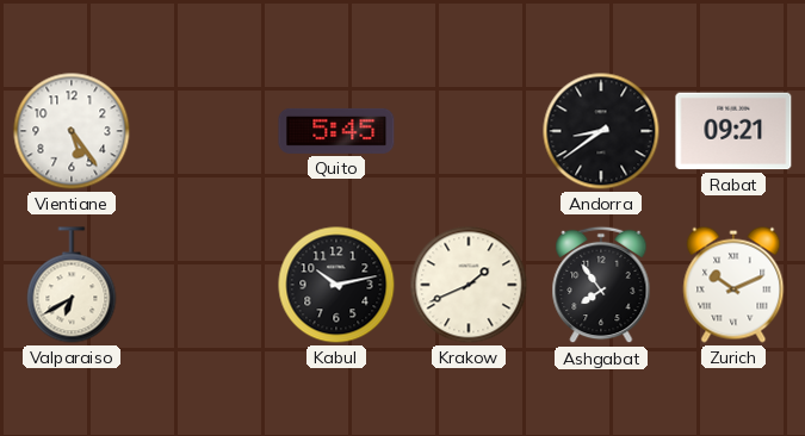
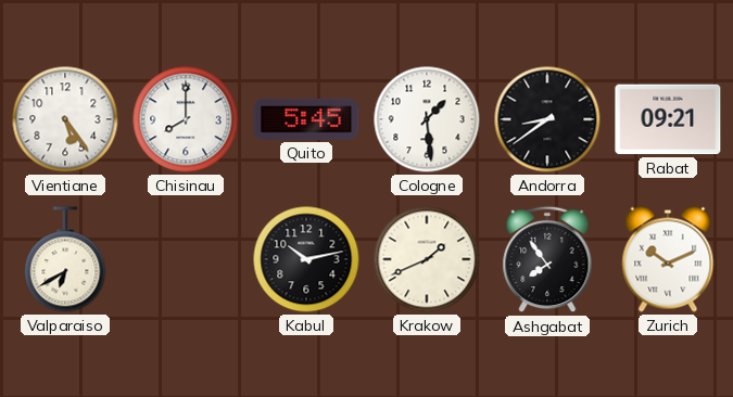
Chisinau: none -> 8:00 (186, 119)
Cologne: none -> 1:29 (427, 119)
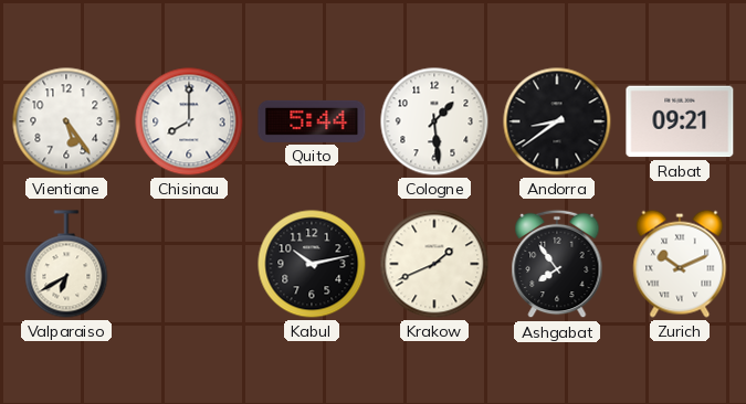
Quito: 5:45 -> 5:44 (312, 121)
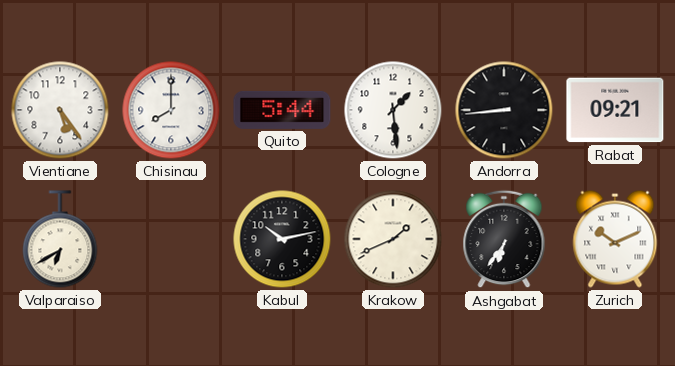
Andorra: 8:39 -> 8:44 (504, 110)
Ashgabat: 7:54 -> 6:36 (504, 239)
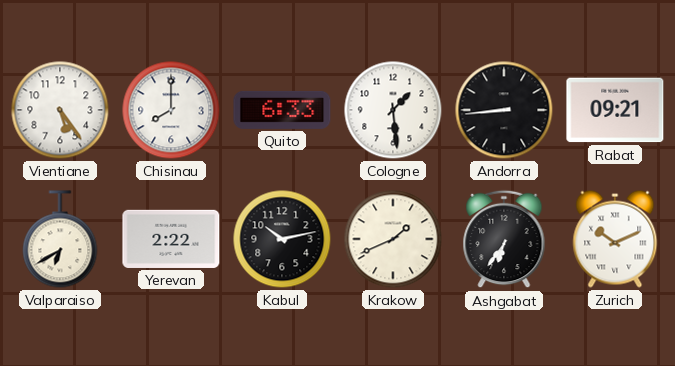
Quito: 5:44 -> 6:33 (282, 110)
Yerevan: none -> 2:22 (171, 239)
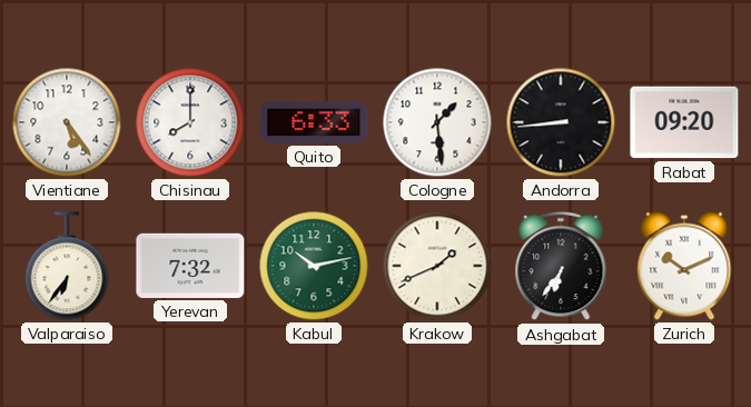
Rabat: 09:21 -> 09:20 (684, 122)
Valparaiso: 6:40 -> 6:36 (67, 266)
Yerevan: 2:22 -> 7:32 (190, 266)
Kabul dial: black -> green (314, 266)
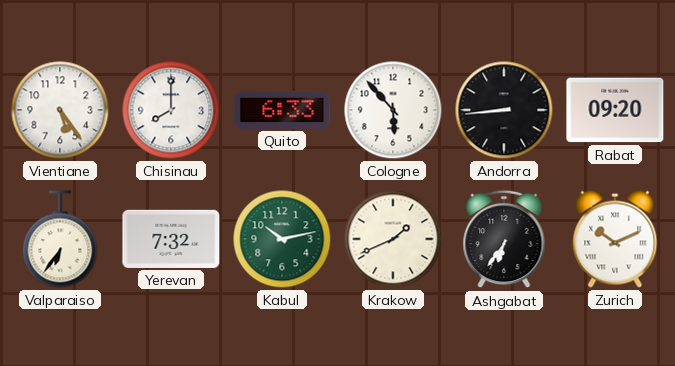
Cologne: 1:29 -> 5:53 (393, 110)
